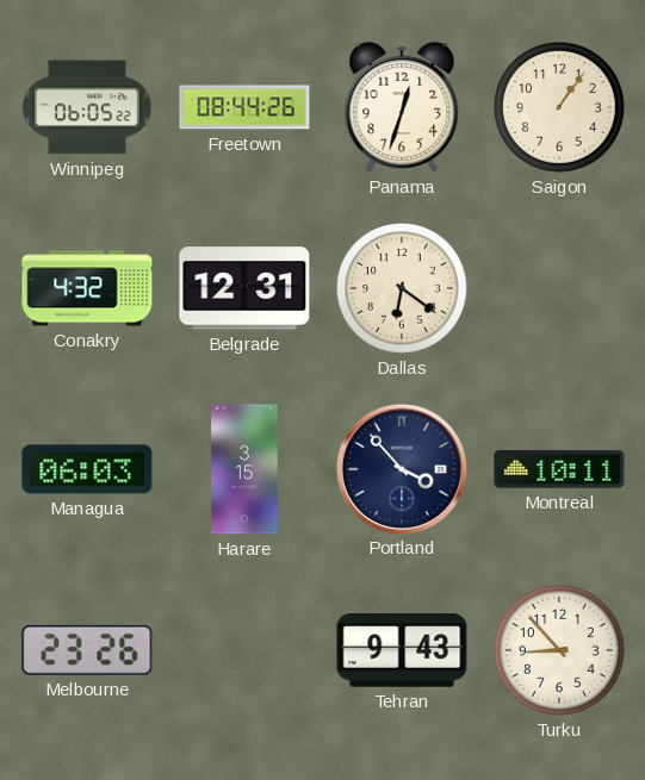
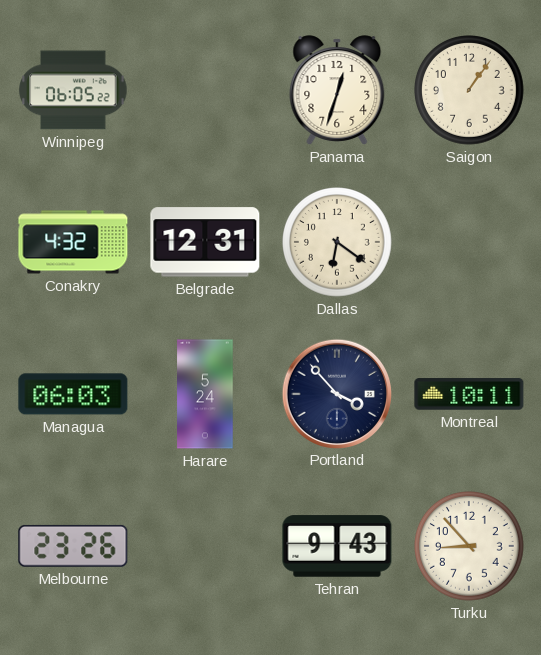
Freetown: 08:44 -> none (244, 107)
Harare: 3:15 -> 5:24 (205, 394)
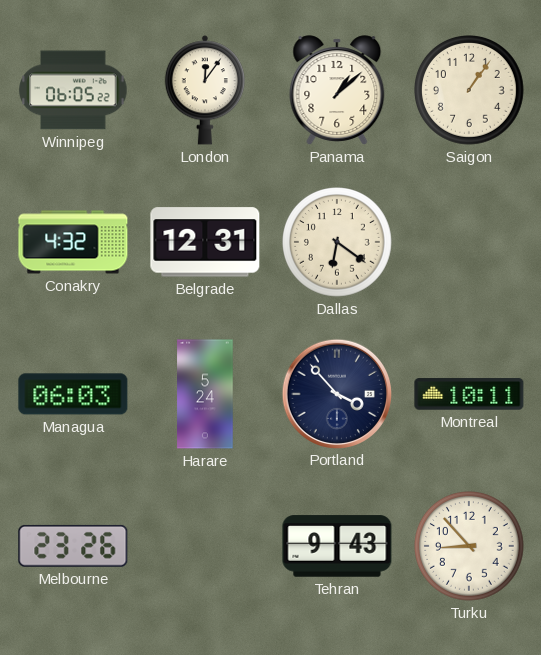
London: none -> 12:06 (204, 90)
Panama: 12:33 -> 1:08 (337, 90)
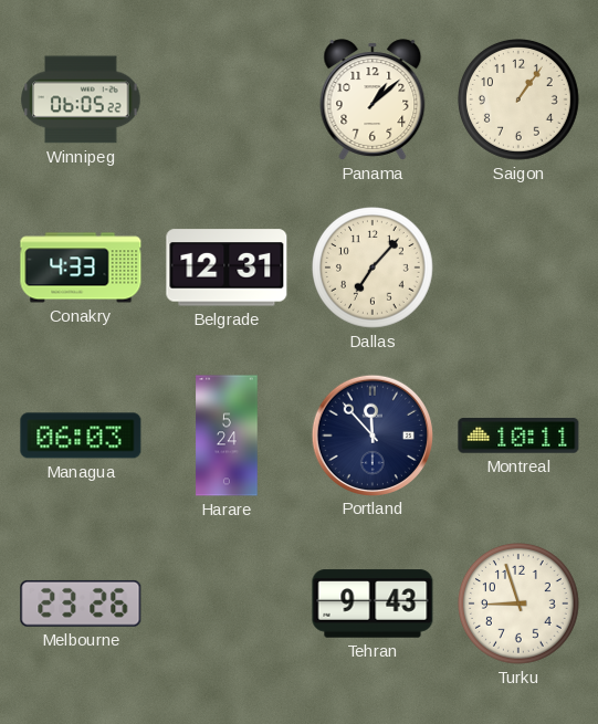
London: 12:06 -> none (204, 90)
Conakry: 4:32 -> 4:33 (81, 267)
Dallas: 6:21 -> 7:07 (374, 269)
Portland: 3:53 -> 11:53 (371, 434)
Turku: 8:53 -> 8:57 (520, 605)
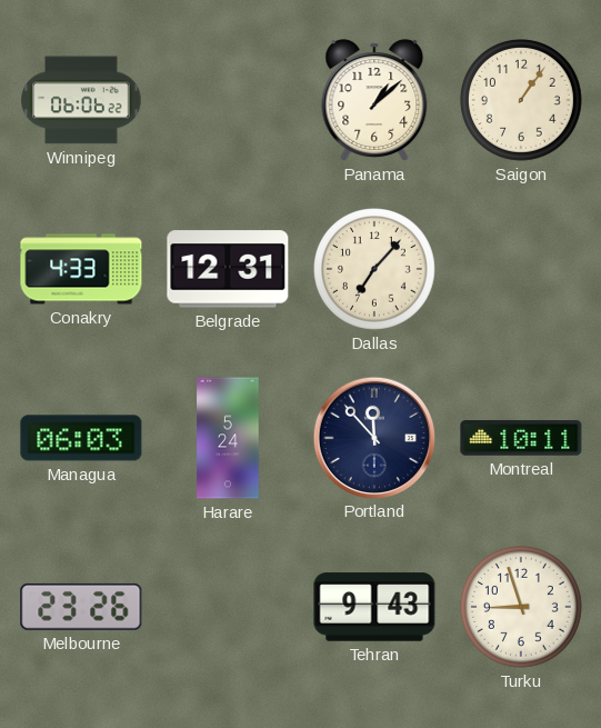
Winnipeg: 06:05 -> 06:06 (81, 100)
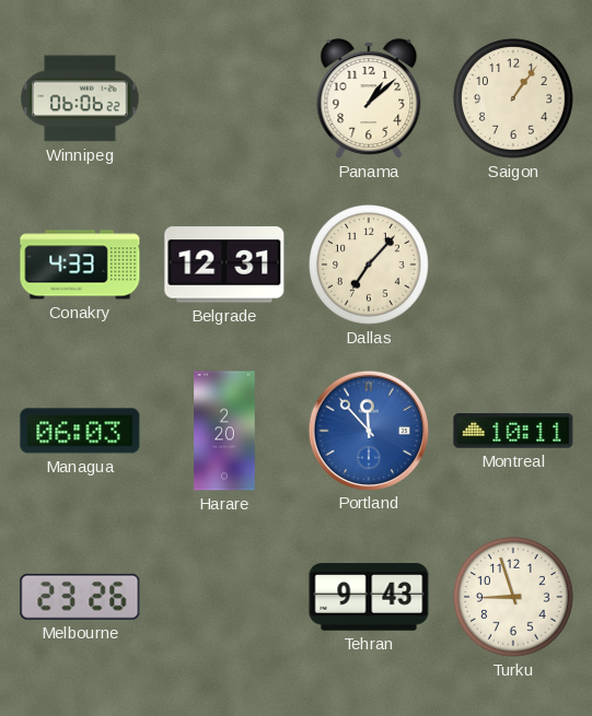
Harare: 5:24 -> 2:20 (224, 431)
Portland dial: navy -> blue (368, 430)
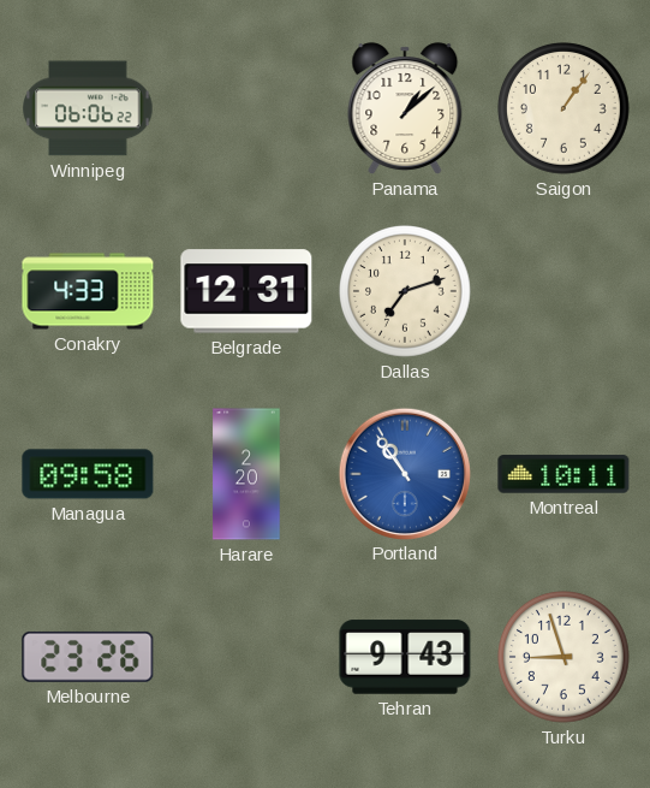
Dallas: 7:07 -> 7:12 (406, 292)
Managua: 06:03 -> 09:58 (88, 474)
Portland: 11:53 -> 10:54 (404, 473)
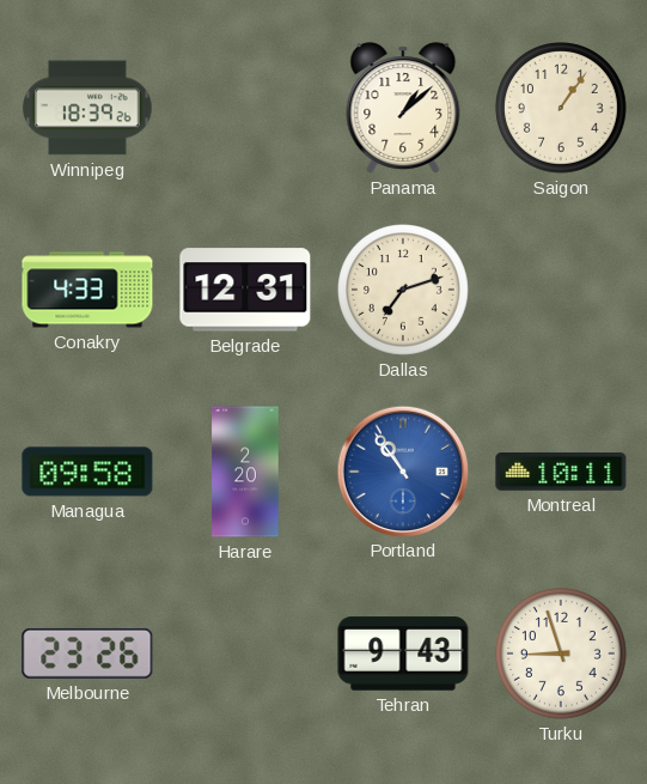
Winnipeg: 06:06 -> 18:39 (87, 108)
